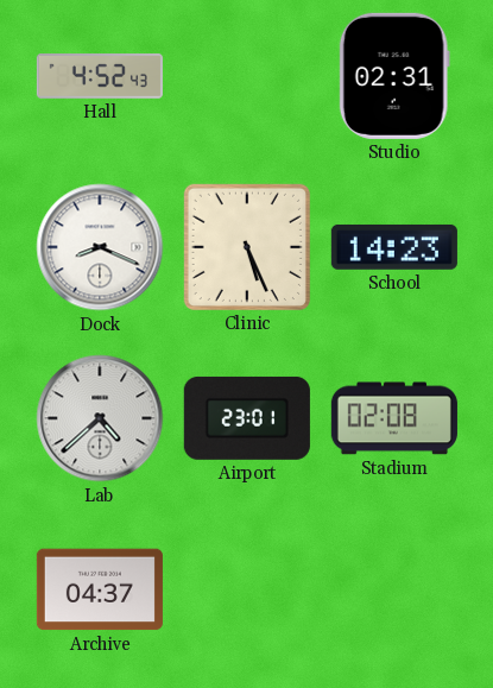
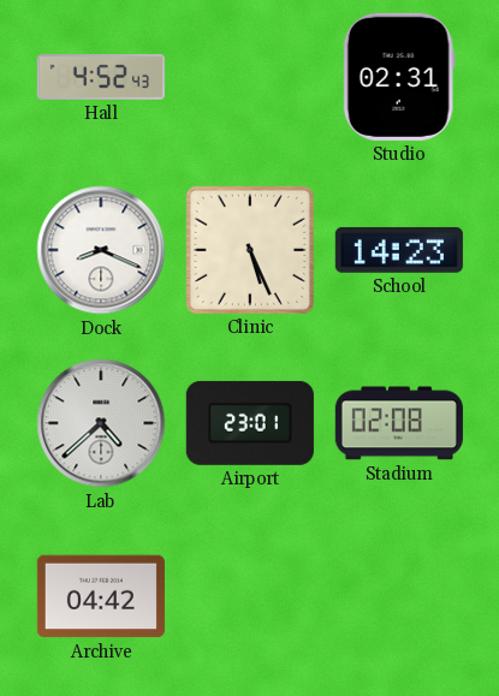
Archive: 04:37 -> 04:42 (101, 596)
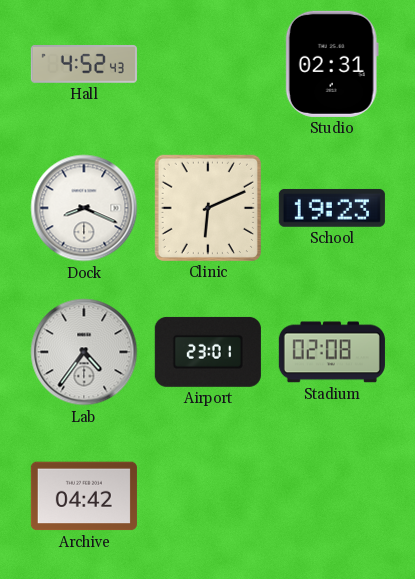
Clinic: 5:26 -> 6:11 (208, 208)
School: 14:23 -> 19:23 (332, 208)
Lab: 4:38 -> 4:36 (84, 352)
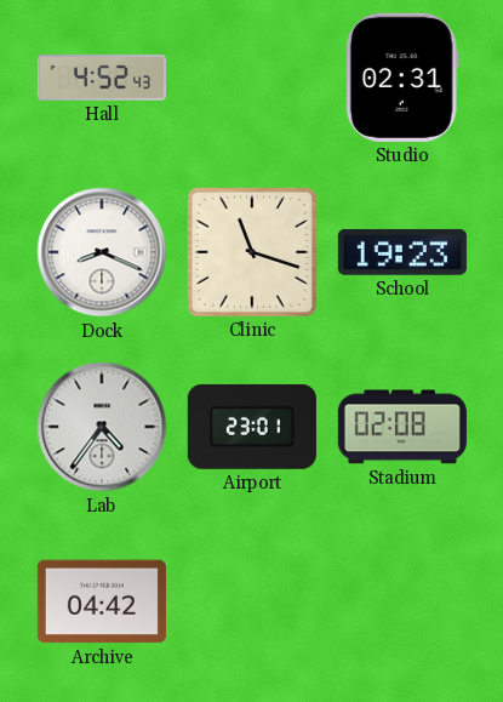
Clinic: 6:11 -> 11:18 (252, 252)
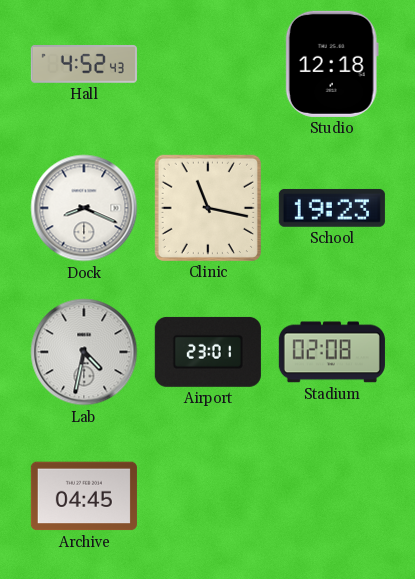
Studio: 02:31 -> 12:18 (332, 64)
Clinic: 11:18 -> 11:17 (208, 208)
Lab: 4:36 -> 4:32 (84, 352)
Archive: 04:42 -> 04:45 (84, 496)
